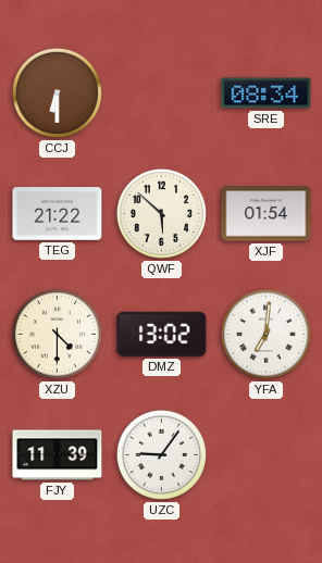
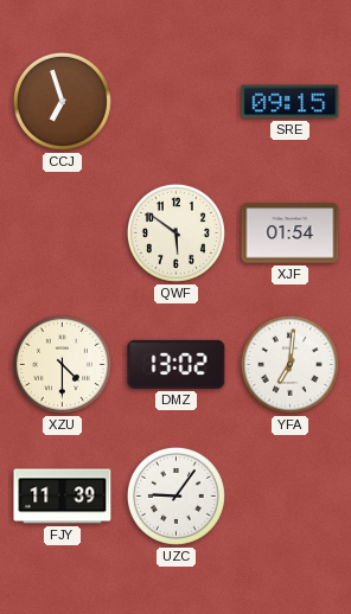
CCJ: 6:30 -> 6:57 (62, 101)
SRE: 08:34 -> 09:15 (291, 102)
TEG: 21:22 -> none (58, 214)
QWF: 5:52 -> 5:51 (175, 232)
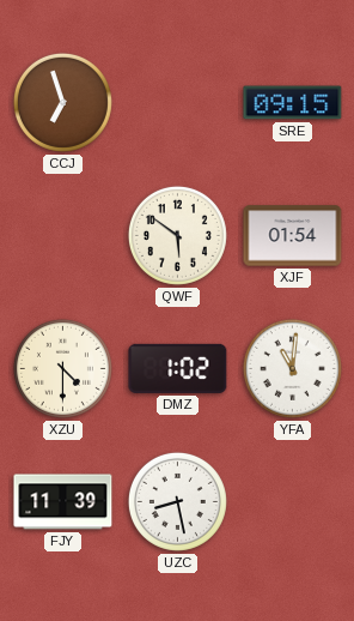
DMZ: 13:02 -> 1:02 (178, 368)
YFA: 7:01 -> 11:01 (292, 368)
UZC: 9:06 -> 8:28 (177, 501)
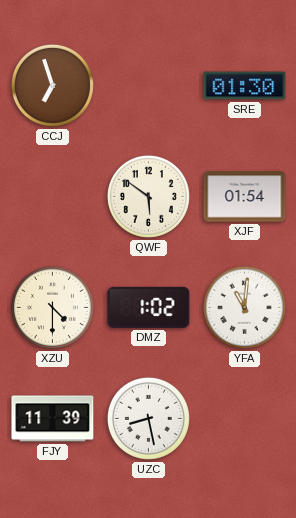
SRE: 09:15 -> 01:30 (245, 86)
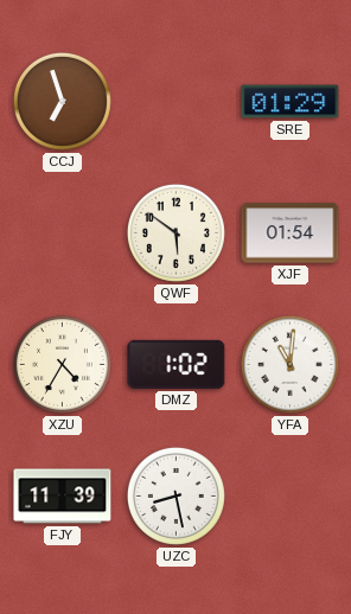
SRE: 01:30 -> 01:29 (291, 102)
XZU: 4:30 -> 4:35 (62, 364)
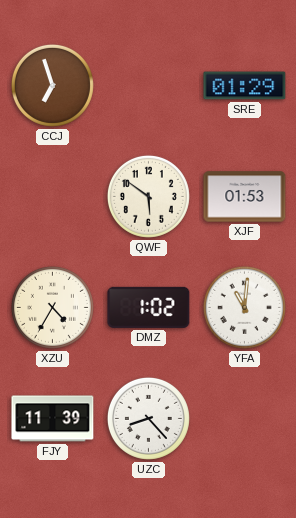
XJF: 01:54 -> 01:53 (245, 197)
UZC: 8:28 -> 8:23 (148, 418)
